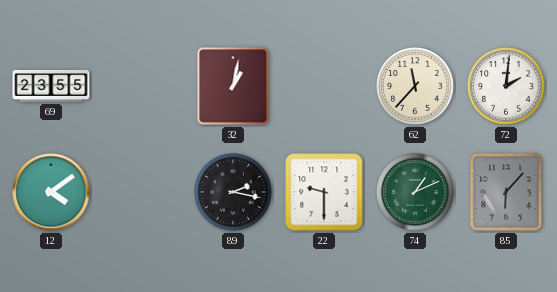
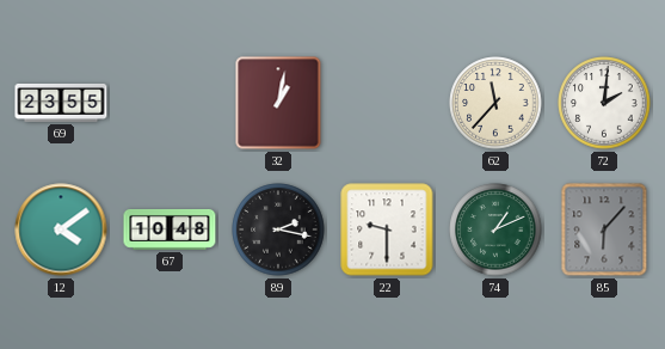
67: none -> 10:48 (170, 229)
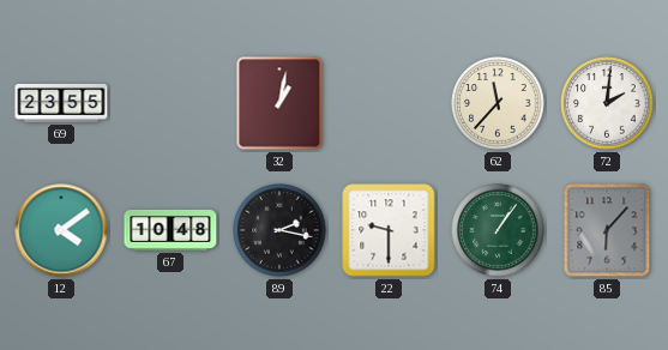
74: 1:11 -> 1:06 (498, 230)
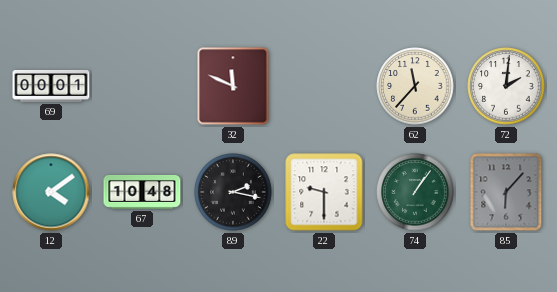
69: 23:55 -> 00:01 (51, 86)
32: 1:02 -> 11:49 (233, 86)
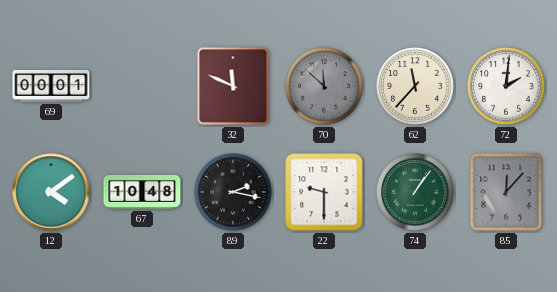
70: none -> 11:52 (324, 86)
85: 6:07 -> 12:07 (506, 192)
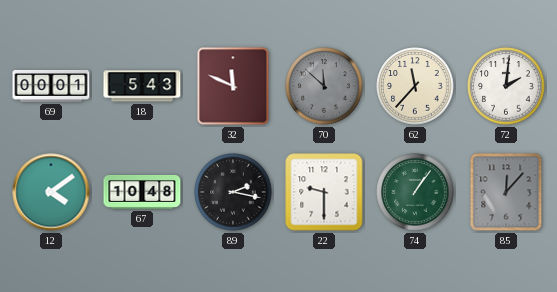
18: none -> 5:43 (142, 86)
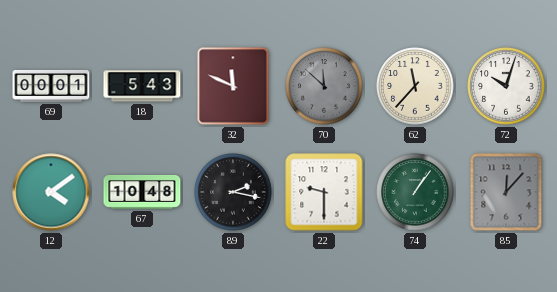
72: 2:01 -> 10:03 (506, 86)
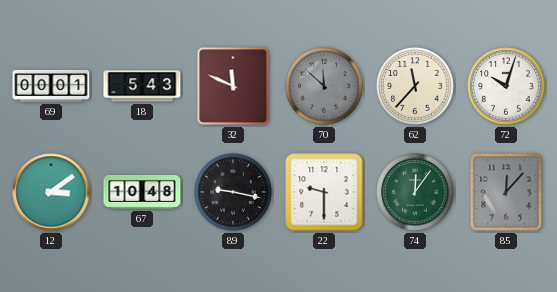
12: 4:09 -> 3:09 (51, 192)
89: 2:17 -> 9:17 (233, 192)
74: 1:06 -> 12:06 (415, 192)
